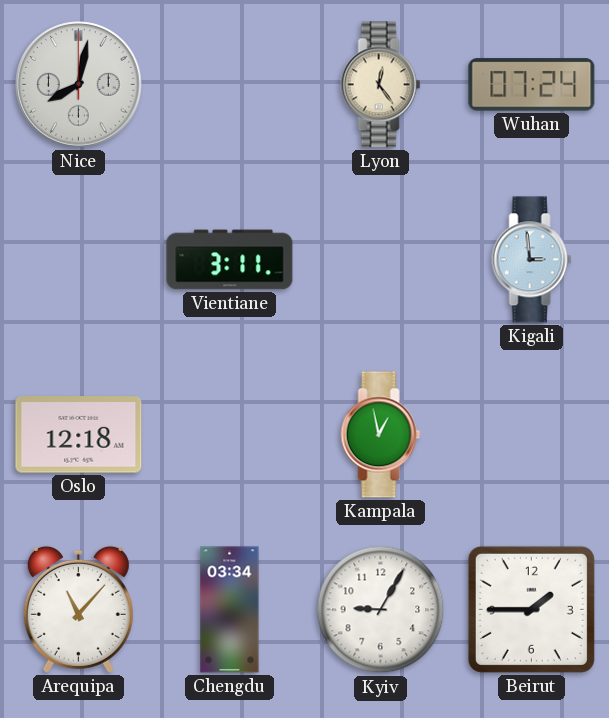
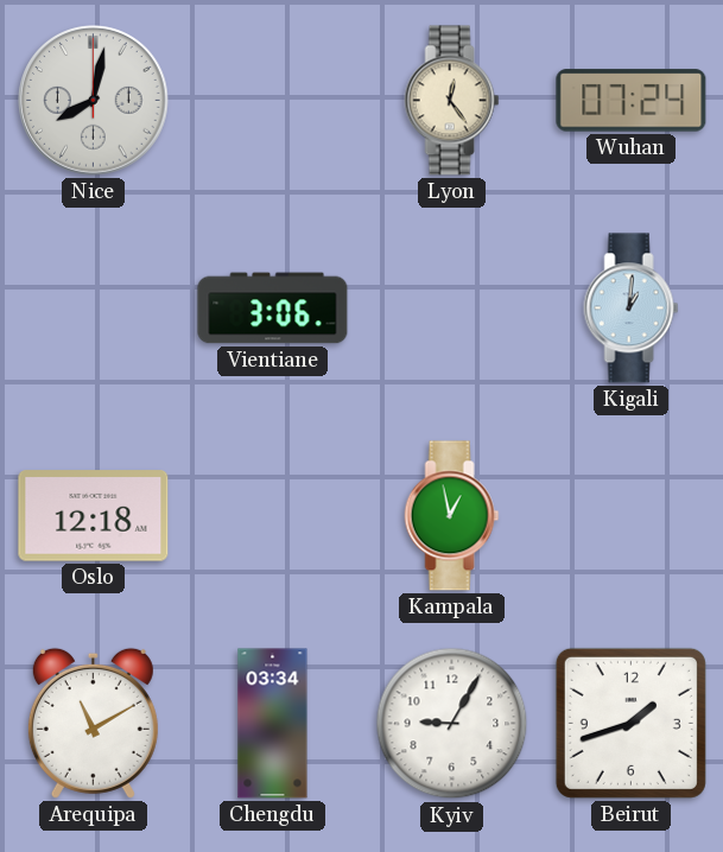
Vientiane: 3:11 -> 3:06 (273, 309)
Kigali: 2:59 -> 1:01 (632, 309)
Arequipa: 11:07 -> 11:10 (93, 723)
Beirut: 1:45 -> 1:42 (630, 723)
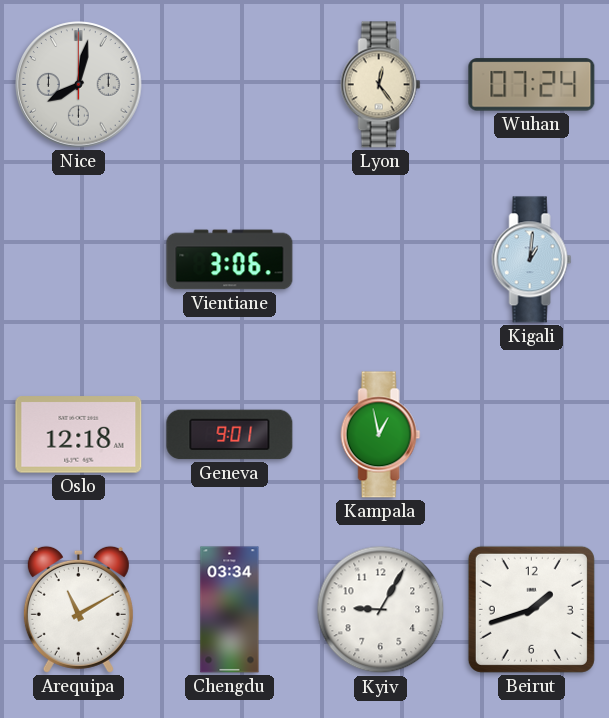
Geneva: none -> 9:01 (230, 435)
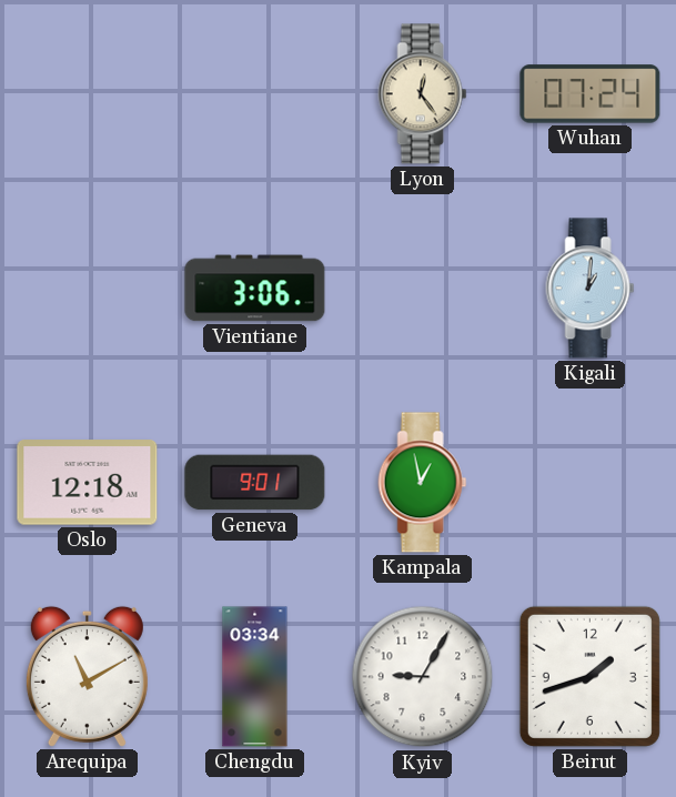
Nice: 8:02 -> none (79, 85)
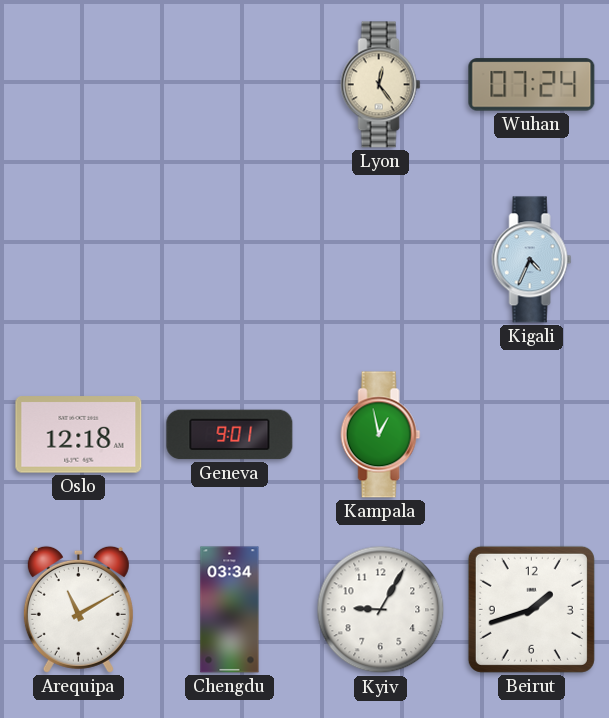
Vientiane: 3:06 -> none (255, 289)
Kigali: 1:01 -> 4:34 (532, 260)
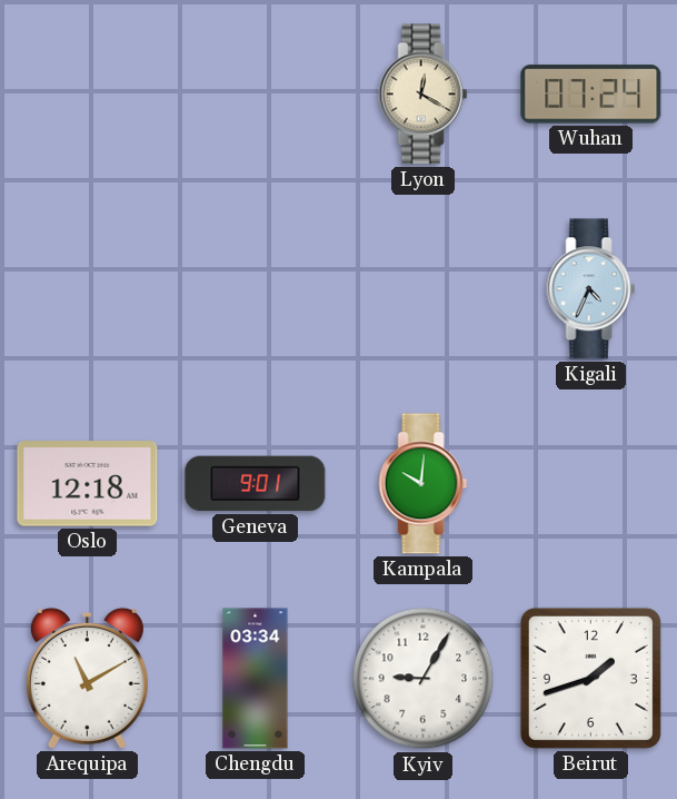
Lyon: 12:24 -> 12:20 (424, 95)
Kampala: 12:58 -> 10:01 (424, 484)
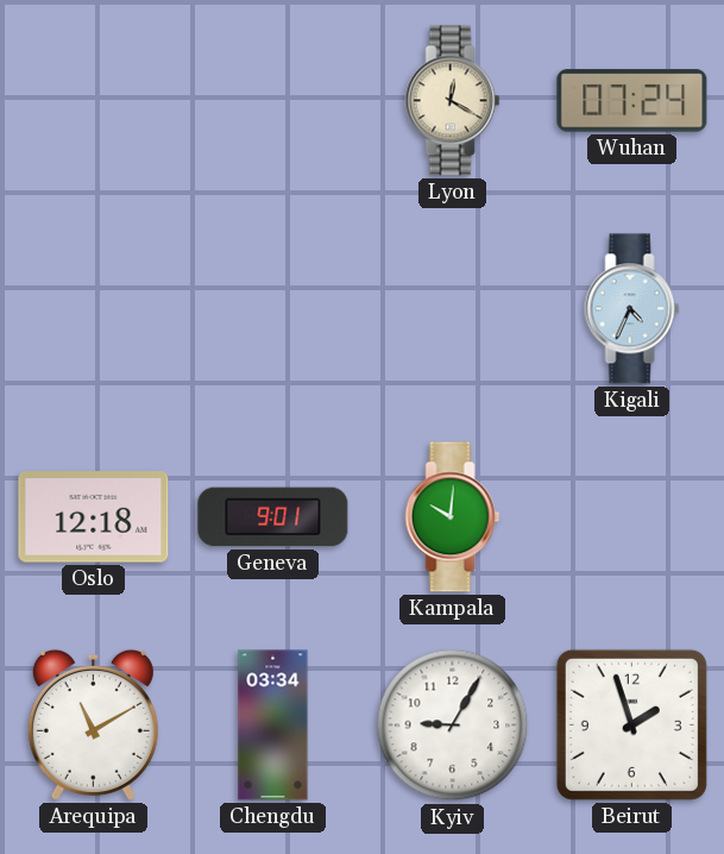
Beirut: 1:42 -> 1:57 (631, 724)
